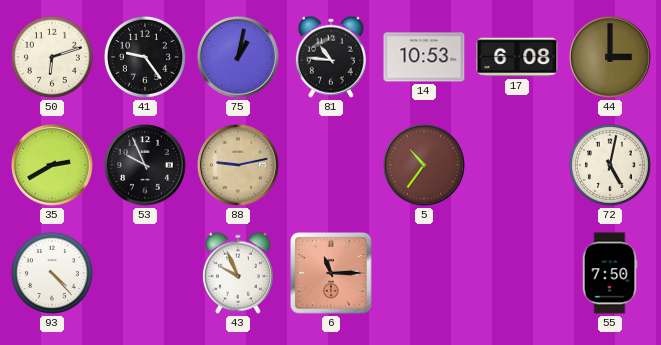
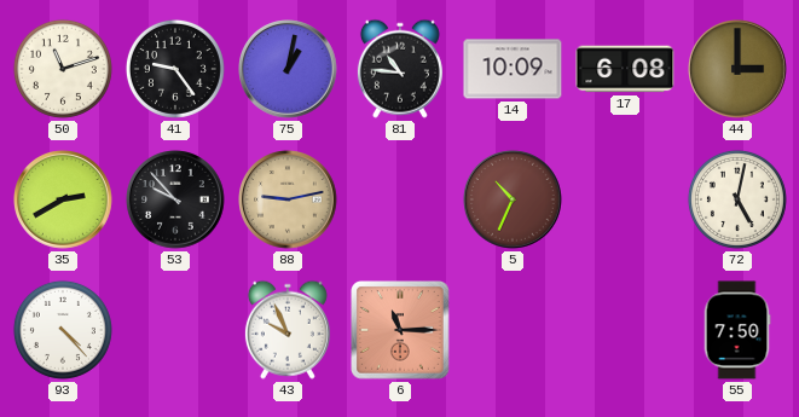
50: 6:12 -> 11:12 (63, 69)
14: 10:53 -> 10:09 (513, 69)
53: 9:56 -> 9:53 (175, 199)
5: 10:36 -> 10:34 (513, 199)
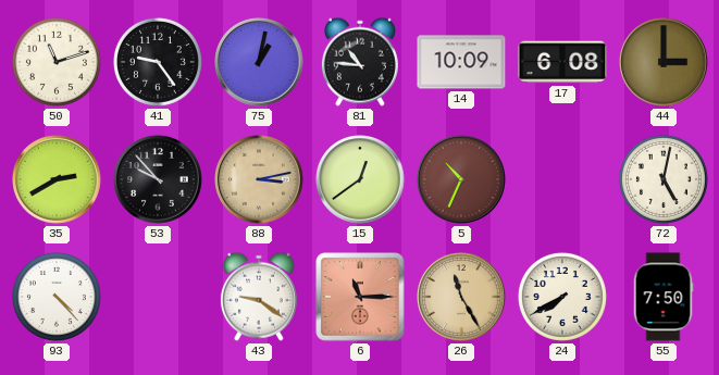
88: 9:13 -> 3:13 (259, 179)
15: none -> 12:39 (360, 179)
43: 9:56 -> 9:21 (259, 297)
26: none -> 11:25 (461, 297)
24: none -> 7:40 (562, 297)
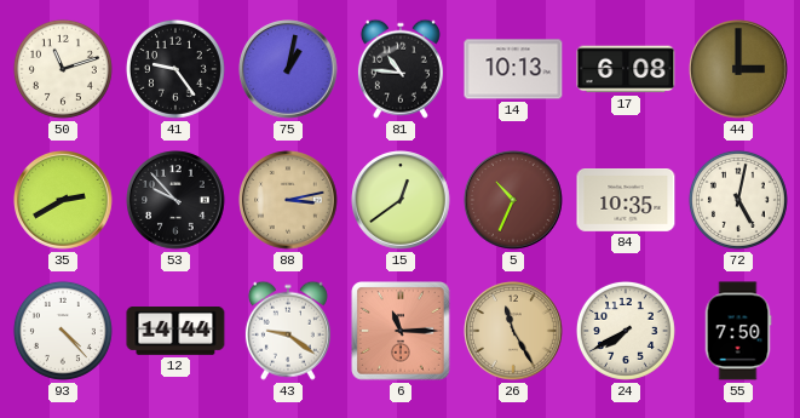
14: 10:09 -> 10:13 (513, 69)
84: none -> 10:35 (626, 201)
12: none -> 14:44 (175, 332)
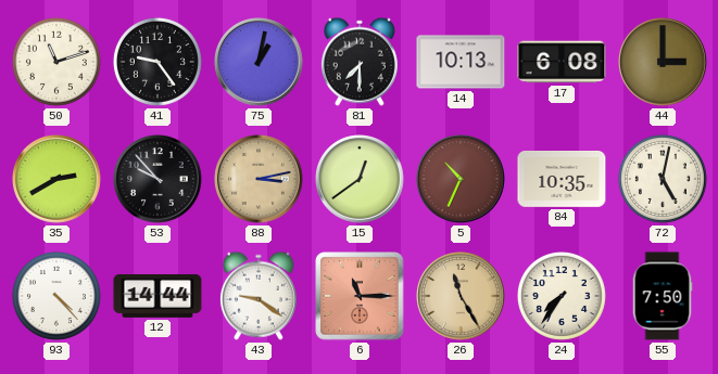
81: 10:46 -> 7:30 (360, 62)
24: 7:40 -> 7:36 (562, 296)
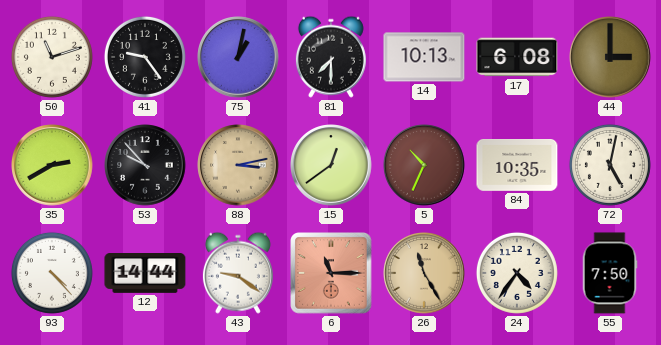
24: 7:36 -> 4:36 (517, 273)
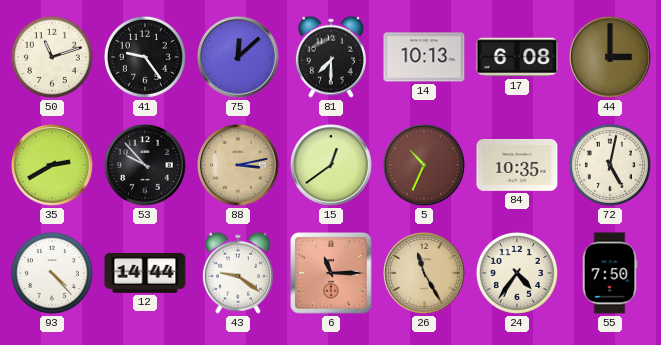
75: 1:02 -> 12:08 (238, 57)
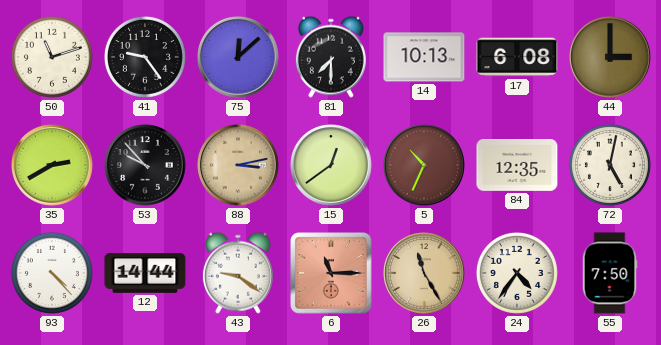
84: 10:35 -> 12:35 (517, 166)
